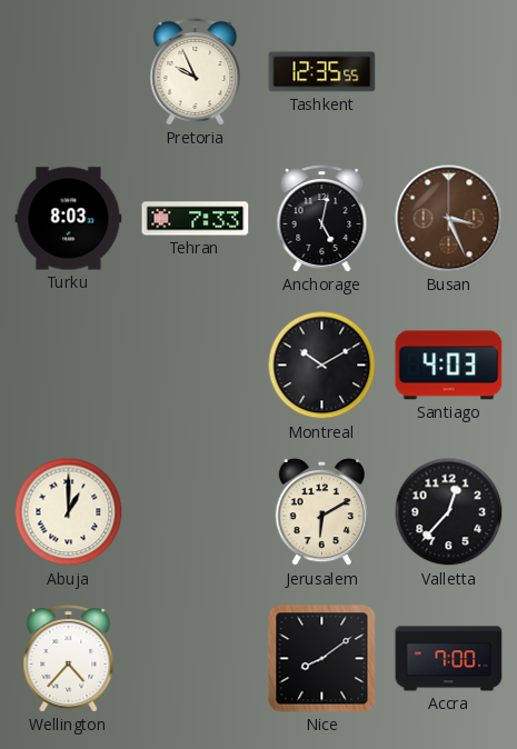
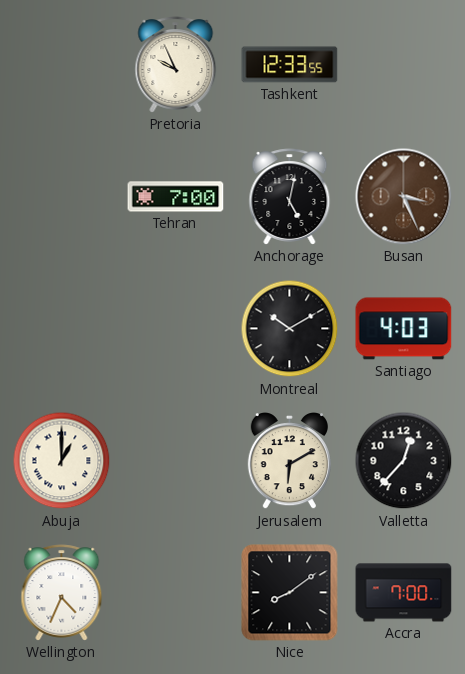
Tashkent: 12:35 -> 12:33 (290, 65)
Turku: 8:03 -> none (69, 219)
Tehran: 7:33 -> 7:00 (176, 197)
Wellington: 4:37 -> 4:34 (62, 593)
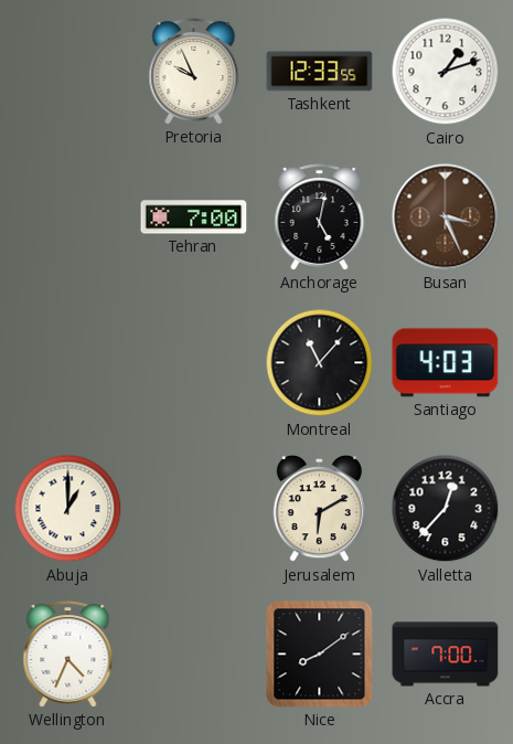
Cairo: none -> 1:12 (446, 72)
Montreal: 10:10 -> 11:07 (320, 363)
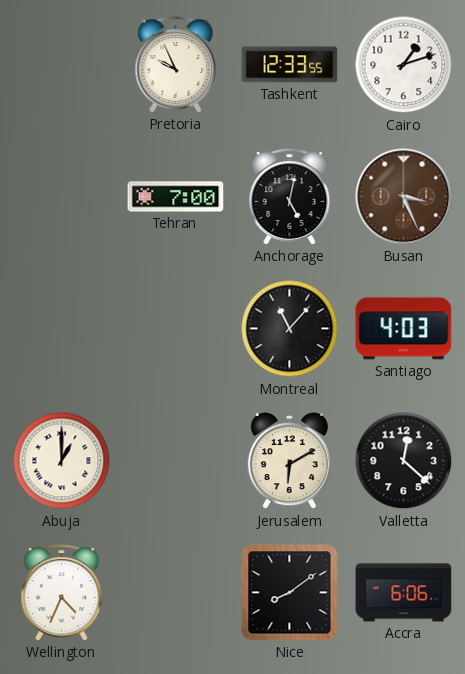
Valletta: 12:37 -> 12:22 (404, 461)
Accra: 7:00 -> 6:06 (404, 593)
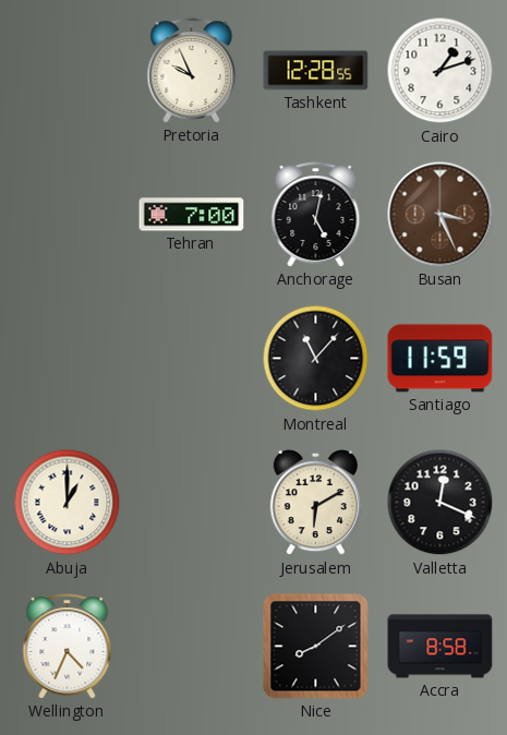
Tashkent: 12:33 -> 12:28 (316, 71)
Santiago: 4:03 -> 11:59 (440, 359)
Valletta: 12:22 -> 12:19 (440, 503)
Accra: 6:06 -> 8:58 (440, 647)
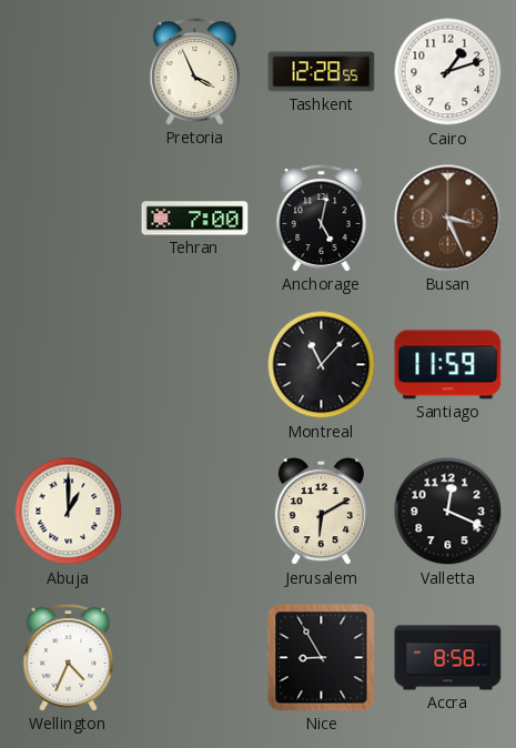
Pretoria: 9:56 -> 3:56 (195, 72)
Nice: 8:09 -> 8:55 (322, 658)
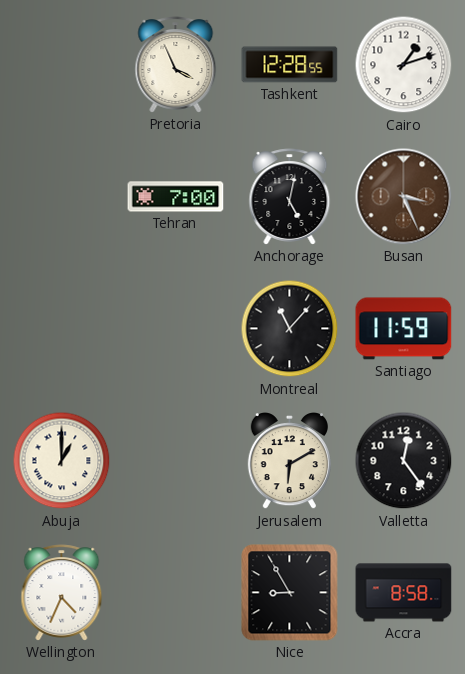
Valletta: 12:19 -> 12:24 (404, 461)
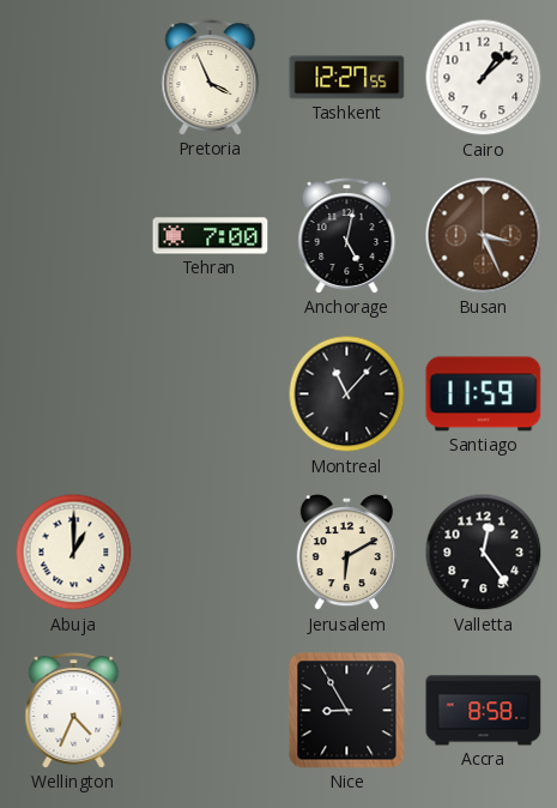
Tashkent: 12:28 -> 12:27 (347, 78)
Cairo: 1:12 -> 1:08 (484, 78)
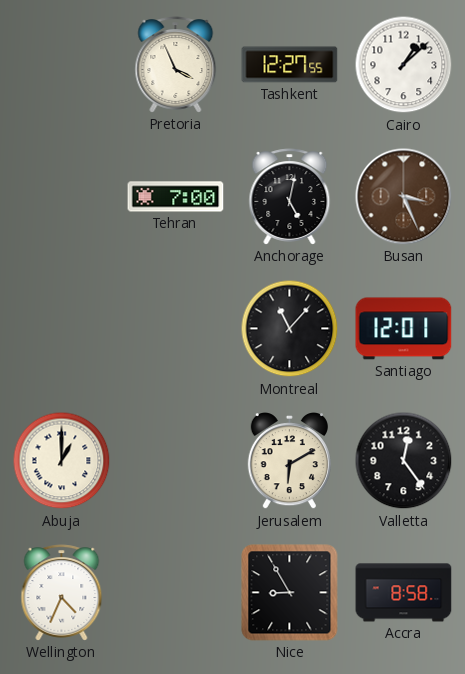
Santiago: 11:59 -> 12:01 (404, 329)
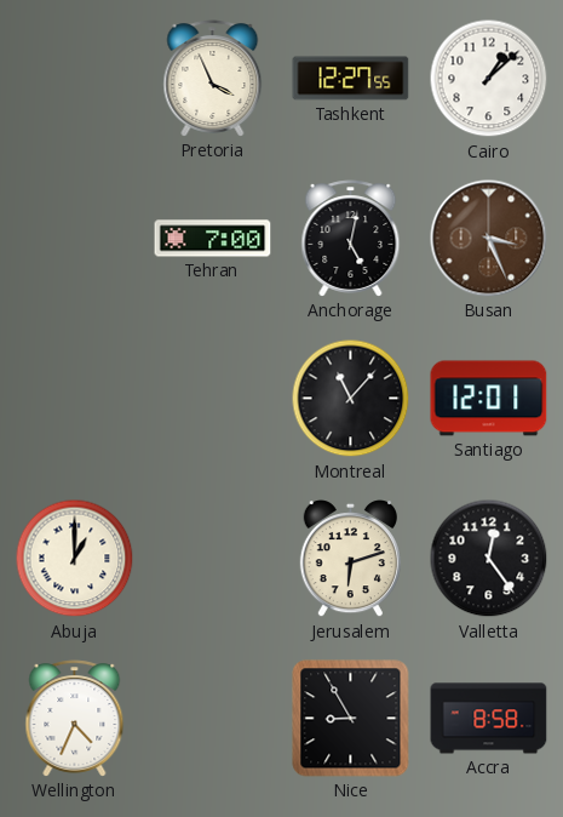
Jerusalem: 6:10 -> 6:12 (350, 559)
